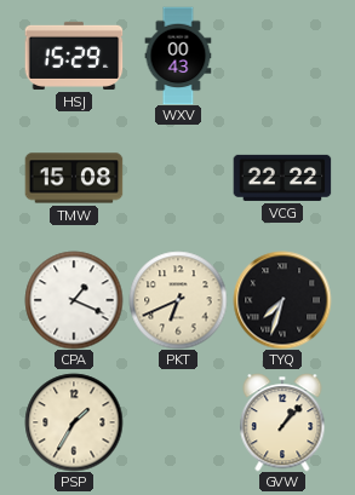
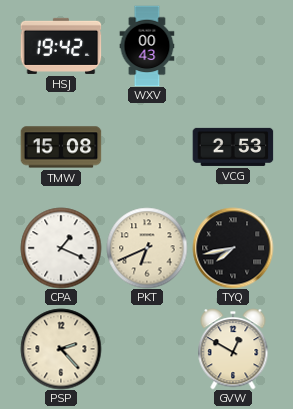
HSJ: 15:29 -> 19:42 (61, 46)
VCG: 22:22 -> 2:53 (233, 147)
TYQ: 7:33 -> 7:43 (233, 248)
PSP: 1:35 -> 2:23 (61, 349)
GVW: 1:07 -> 12:50 (233, 349)
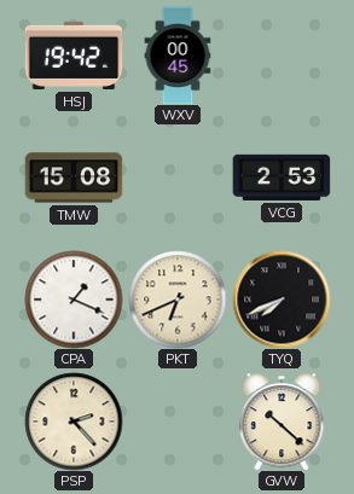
WXV: 00:43 -> 00:45 (178, 56)
TYQ: 7:43 -> 7:41 (282, 300)
GVW: 12:50 -> 10:22 (282, 422)
